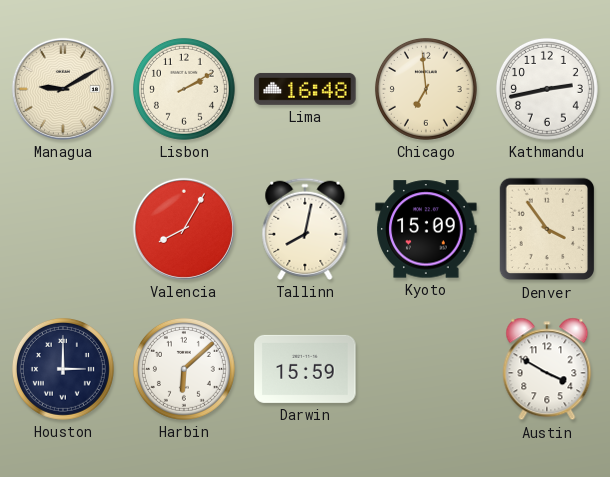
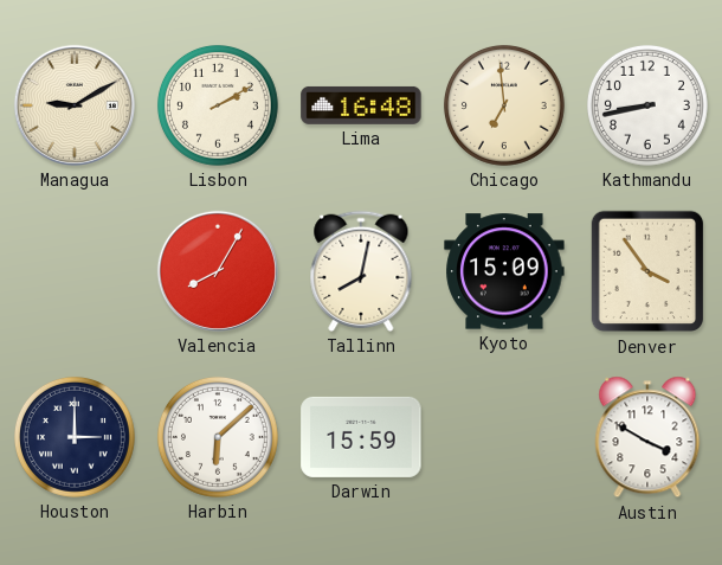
Kathmandu: 2:43 -> 8:43 (647, 105)
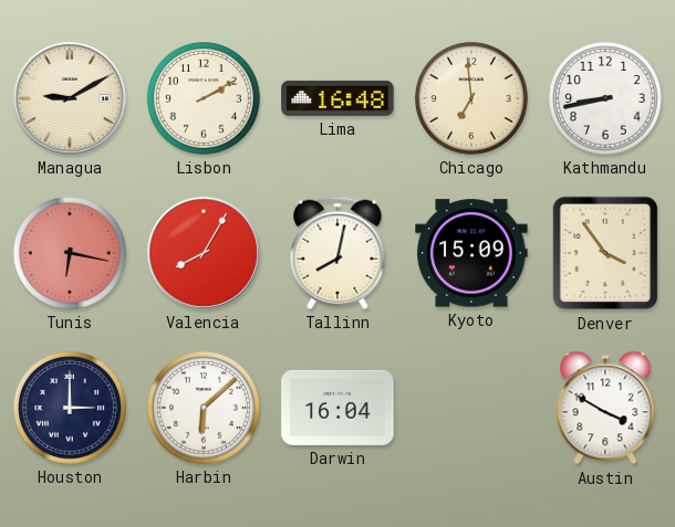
Tunis: none -> 6:17 (70, 253)
Darwin: 15:59 -> 16:04 (337, 408)
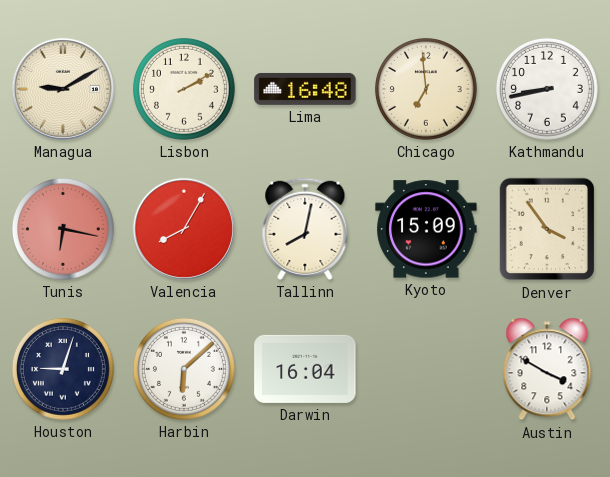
Houston: 3:00 -> 9:03 (63, 369)
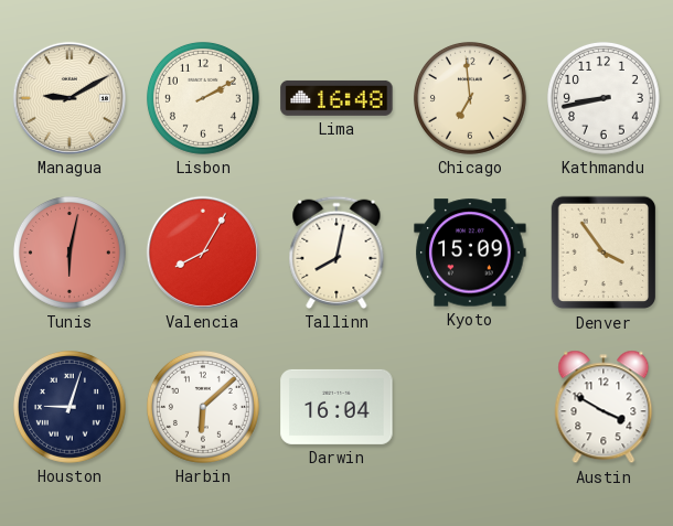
Tunis: 6:17 -> 6:02 (70, 253)
